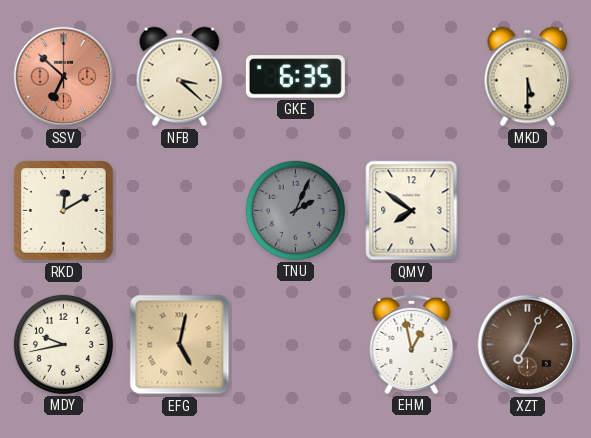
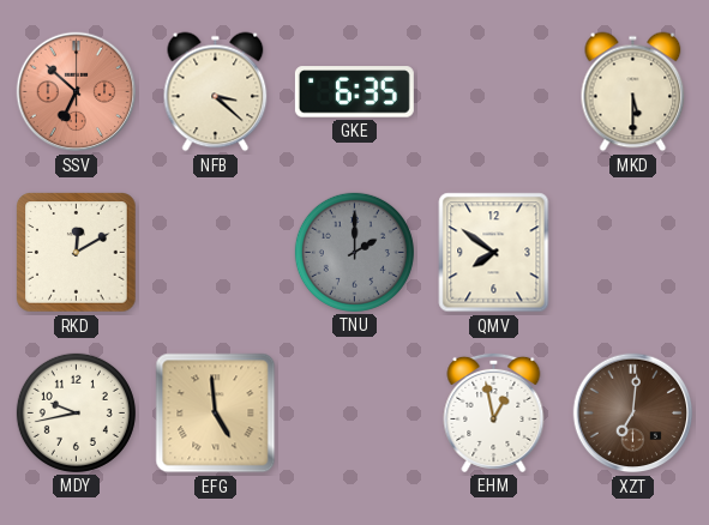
TNU: 2:04 -> 2:00 (354, 252)
EFG: 5:02 -> 4:59 (216, 414)
XZT: 7:04 -> 7:01 (633, 414)
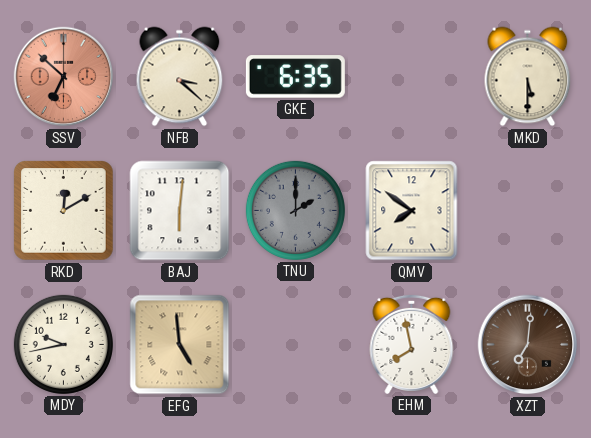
BAJ: none -> 6:01 (180, 211)
EHM: 12:58 -> 7:58 (412, 344)
